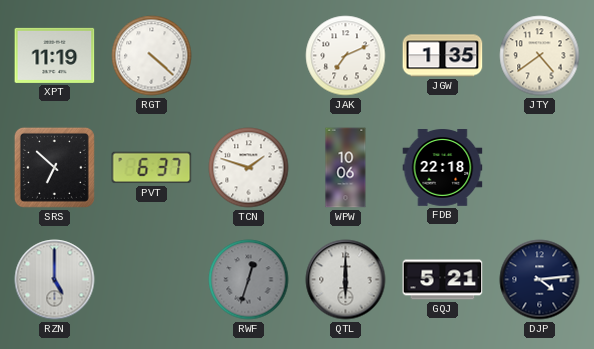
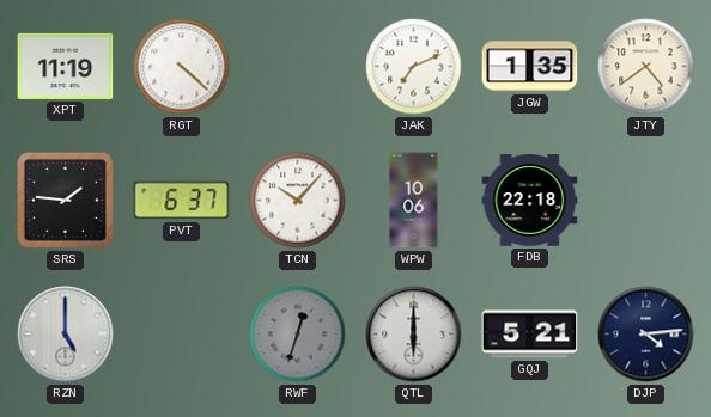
SRS: 6:52 -> 1:46 (65, 200)
TCN: 1:48 -> 10:07 (298, 201)
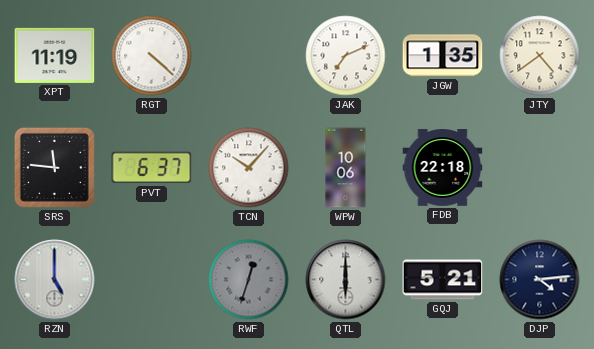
SRS: 1:46 -> 11:46 (54, 167)
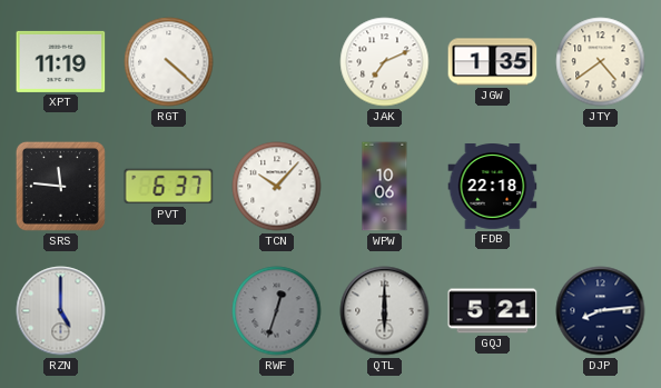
DJP: 4:14 -> 8:14 (601, 311)
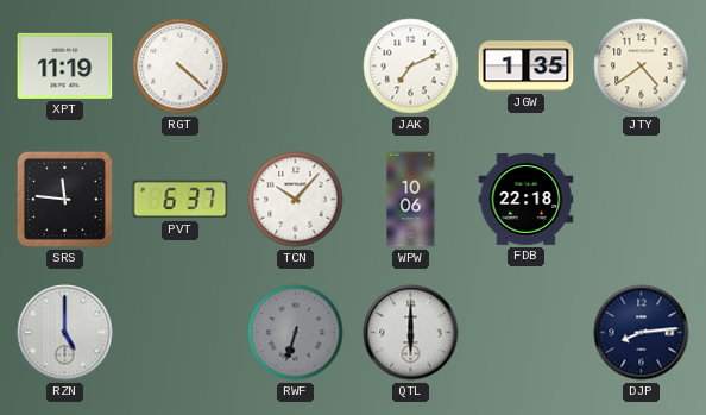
RWF: 12:33 -> 6:33 (296, 333)
GQJ: 5:21 -> none (493, 311)
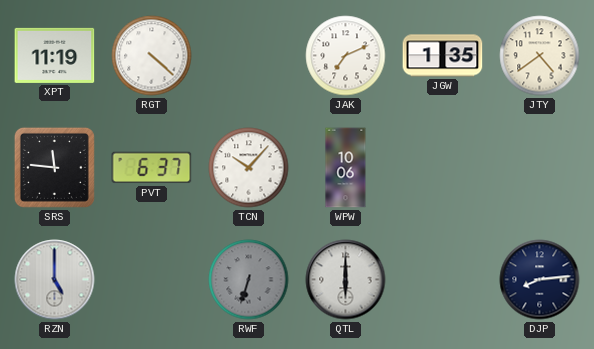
FDB: 22:18 -> none (527, 200)
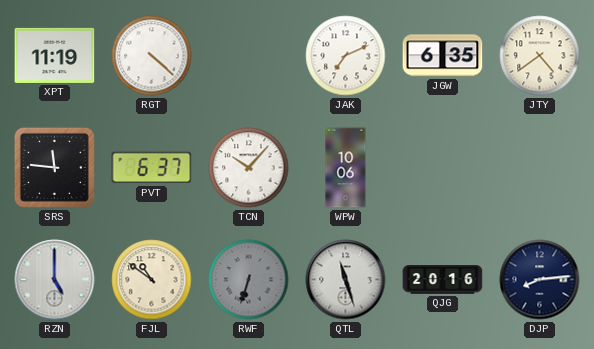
JGW: 1:35 -> 6:35 (443, 56)
FJL: none -> 10:51 (152, 280)
QTL: 6:00 -> 11:27 (346, 280)
QJG: none -> 20:16 (443, 280)
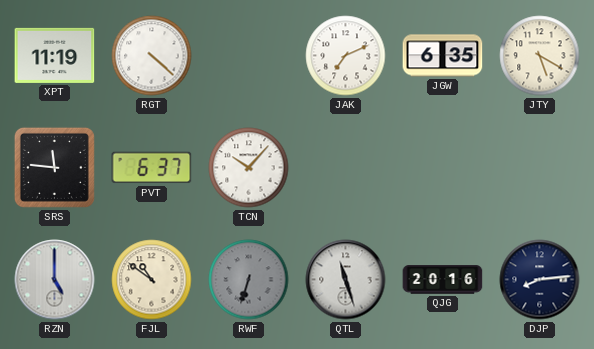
JTY: 4:39 -> 5:20 (540, 56)
WPW: 10:06 -> none (346, 168)
